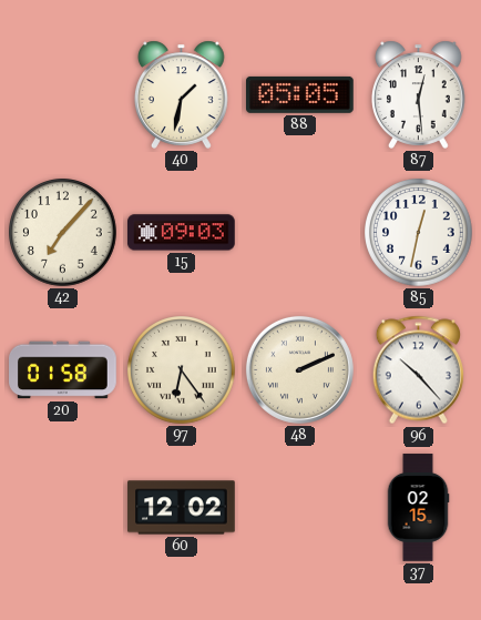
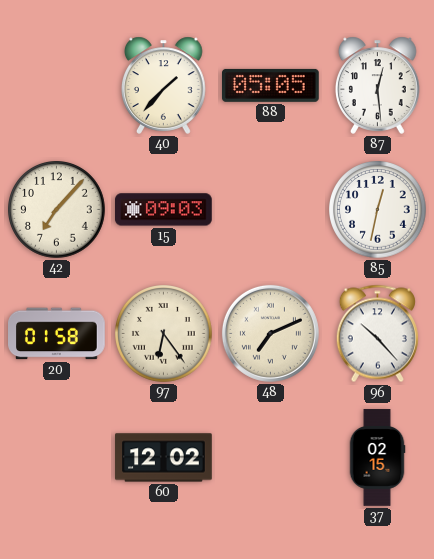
40: 1:32 -> 1:37 (163, 85)
48: 2:11 -> 7:11 (270, 333)
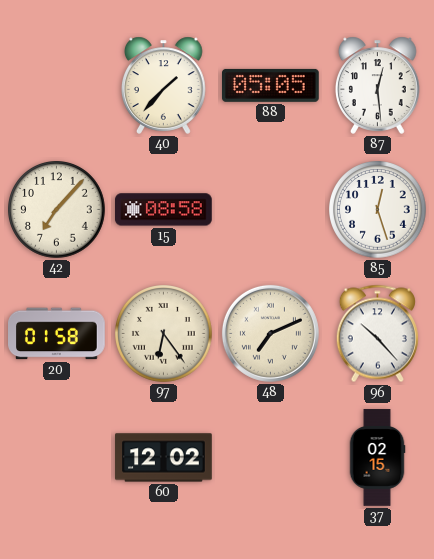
15: 09:03 -> 08:58 (164, 210)
85: 12:32 -> 12:27 (378, 210)
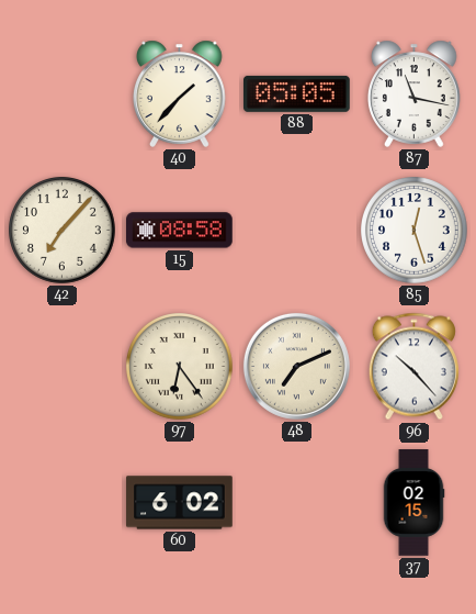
87: 12:29 -> 11:17 (413, 93)
20: 01:58 -> none (57, 334)
60: 12:02 -> 6:02 (180, 503)
